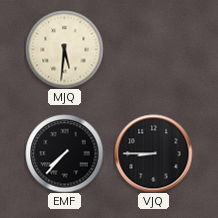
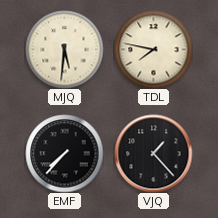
TDL: none -> 7:47 (153, 49)
VJQ: 8:45 -> 1:23 (153, 153)
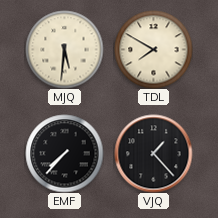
TDL: 7:47 -> 7:50 (153, 49)
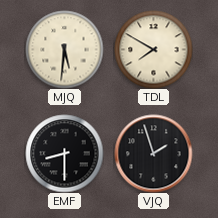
EMF: 7:37 -> 8:30 (64, 153)
VJQ: 1:23 -> 1:57 (153, 153)
